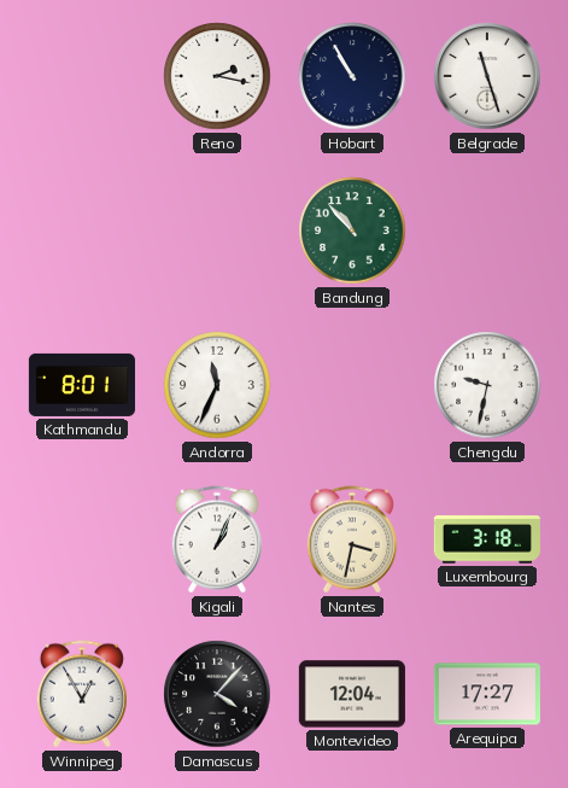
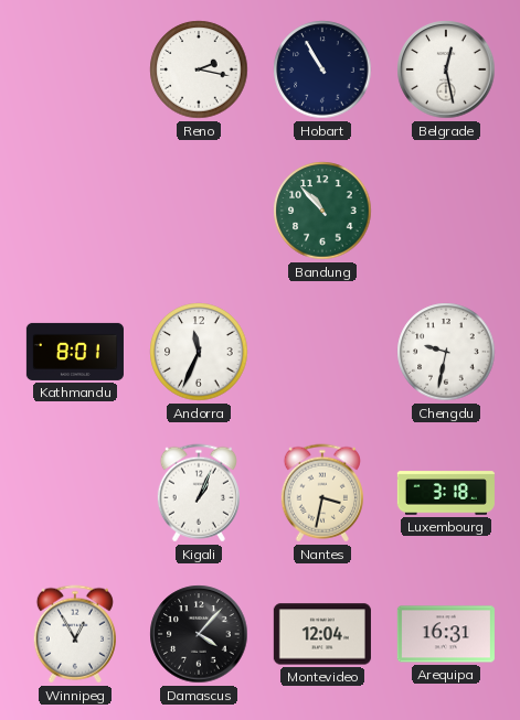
Belgrade: 11:27 -> 12:28 (446, 69)
Arequipa: 17:27 -> 16:31 (446, 634)
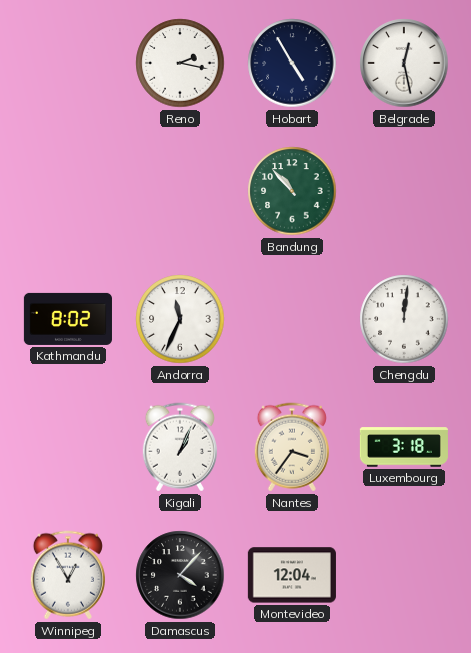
Hobart: 10:55 -> 4:55 (292, 63)
Kathmandu: 8:01 -> 8:02 (68, 319)
Chengdu: 9:32 -> 12:01 (404, 319)
Nantes: 3:32 -> 3:36 (292, 447)
Arequipa: 16:31 -> none (446, 634)
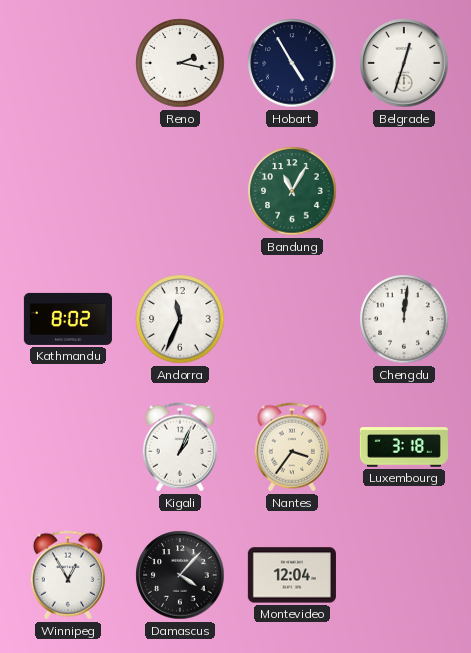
Belgrade: 12:28 -> 12:33 (404, 63)
Bandung: 10:53 -> 11:05 (292, 191)
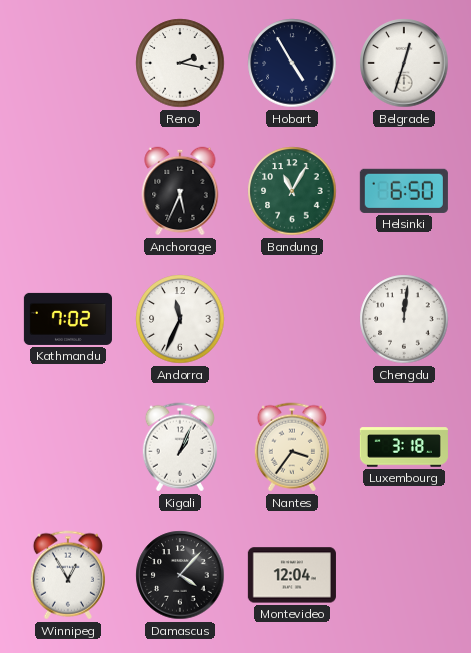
Anchorage: none -> 5:34 (180, 191)
Helsinki: none -> 6:50 (404, 191)
Kathmandu: 8:02 -> 7:02 (68, 319)
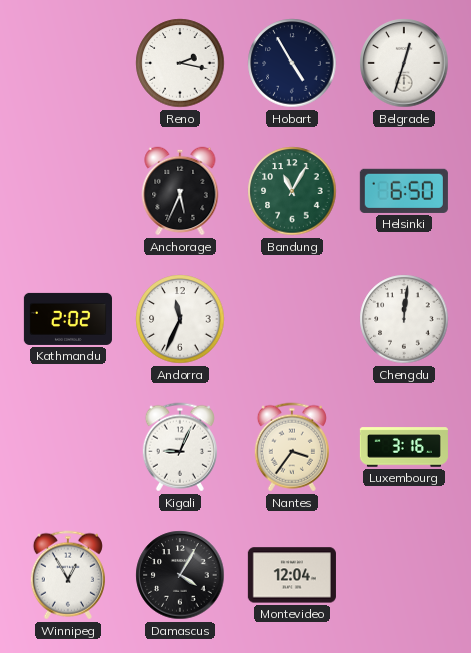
Kathmandu: 7:02 -> 2:02 (68, 319)
Kigali: 1:04 -> 9:04 (180, 447)
Luxembourg: 3:18 -> 3:16 (404, 447)
Damascus: 4:07 -> 4:05 (180, 575)
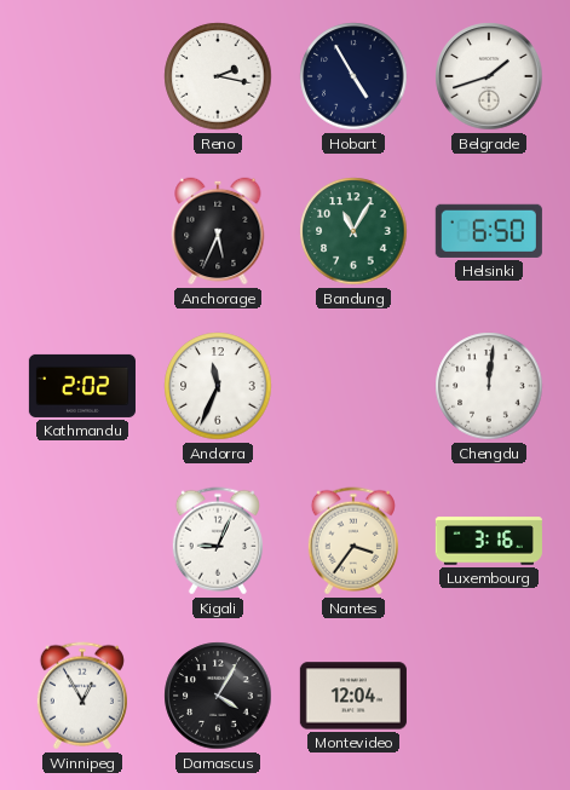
Belgrade: 12:33 -> 1:42 (489, 76)
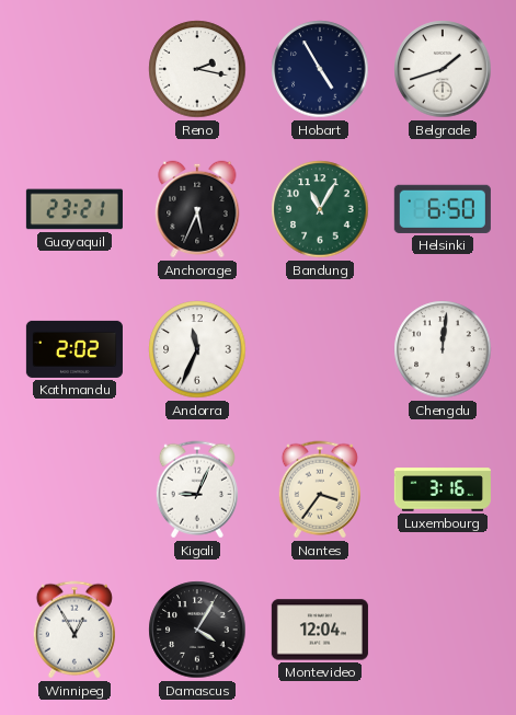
Guayaquil: none -> 23:21 (74, 209)
